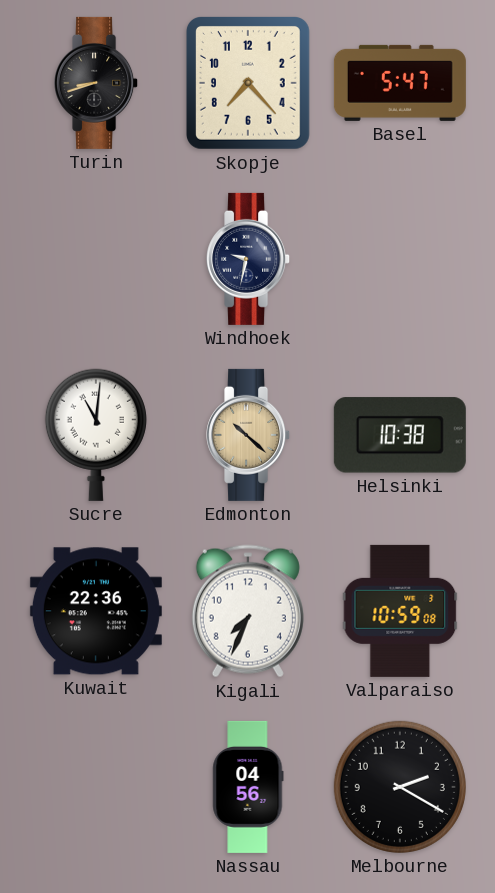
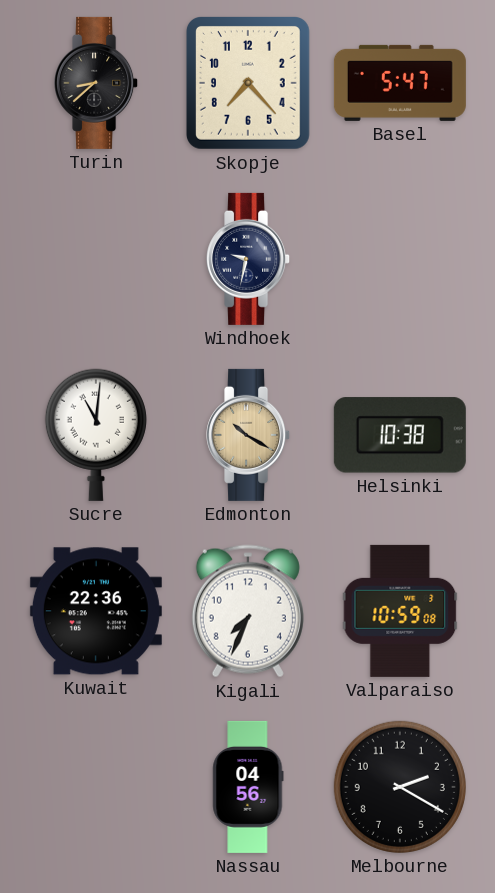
Turin: 8:42 -> 8:38 (97, 83)
Edmonton: 10:22 -> 10:20 (249, 435)
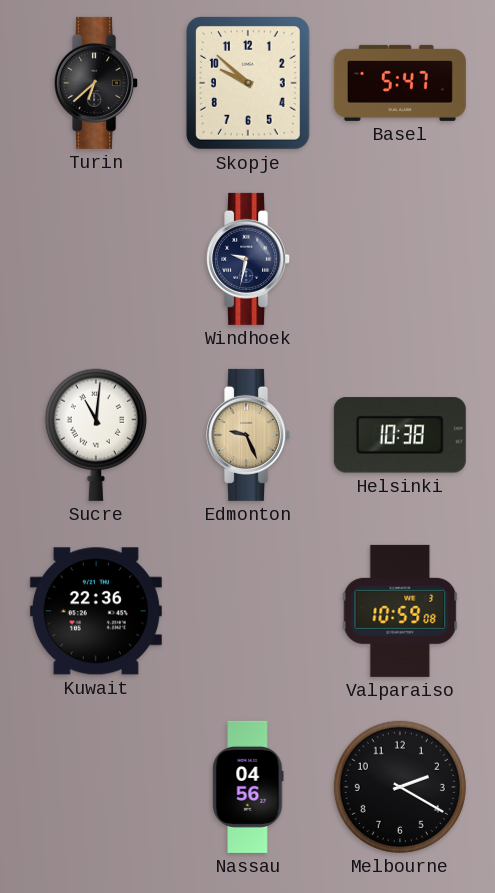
Turin: 8:38 -> 6:38 (97, 83)
Skopje: 7:23 -> 9:52 (248, 84)
Edmonton: 10:20 -> 9:26 (249, 435)
Kigali: 7:34 -> none (248, 611)
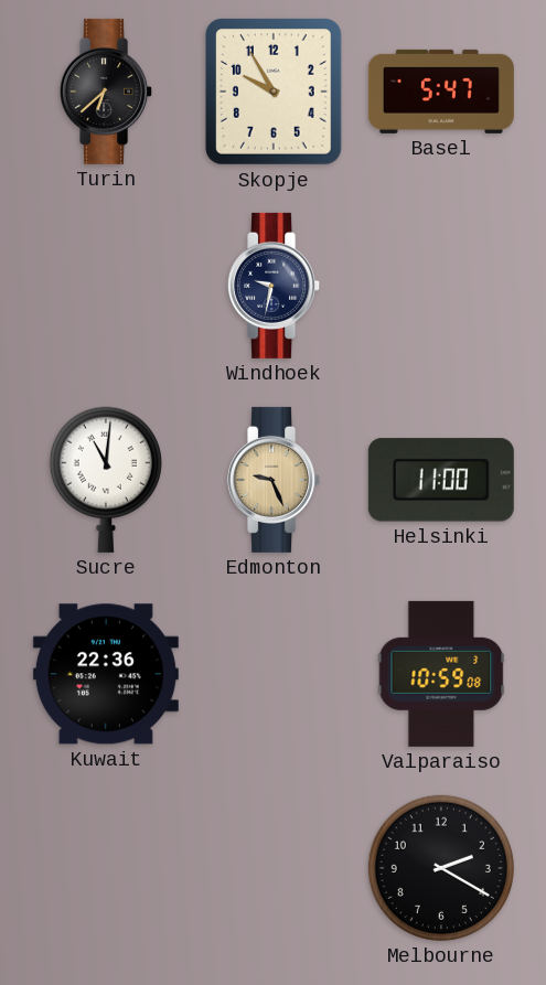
Skopje: 9:52 -> 9:55 (274, 93)
Helsinki: 10:38 -> 11:00 (441, 480)
Nassau: 04:56 -> none (248, 787)
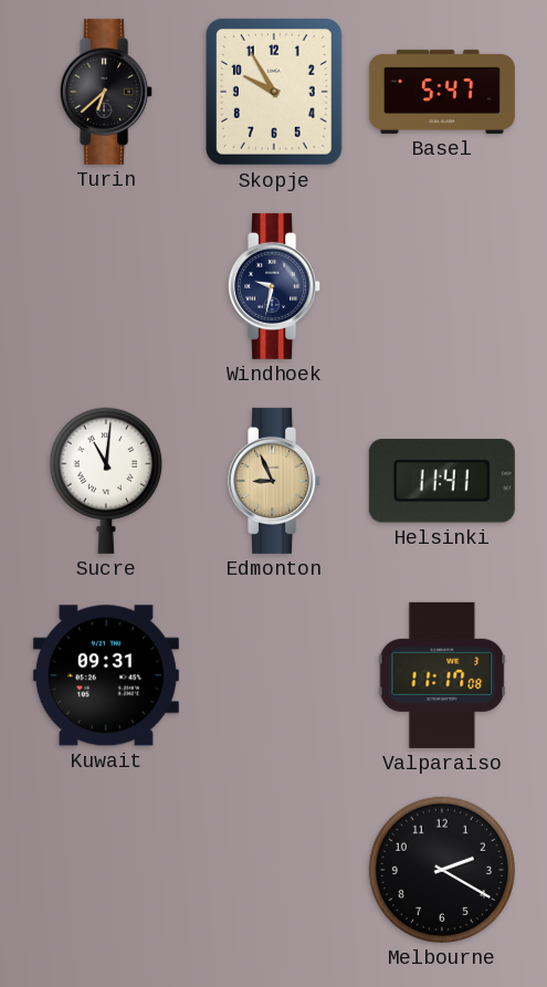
Edmonton: 9:26 -> 8:56 (275, 481)
Helsinki: 11:00 -> 11:41 (442, 481)
Kuwait: 22:36 -> 09:31 (106, 675)
Valparaiso: 10:59 -> 11:17 (442, 675)
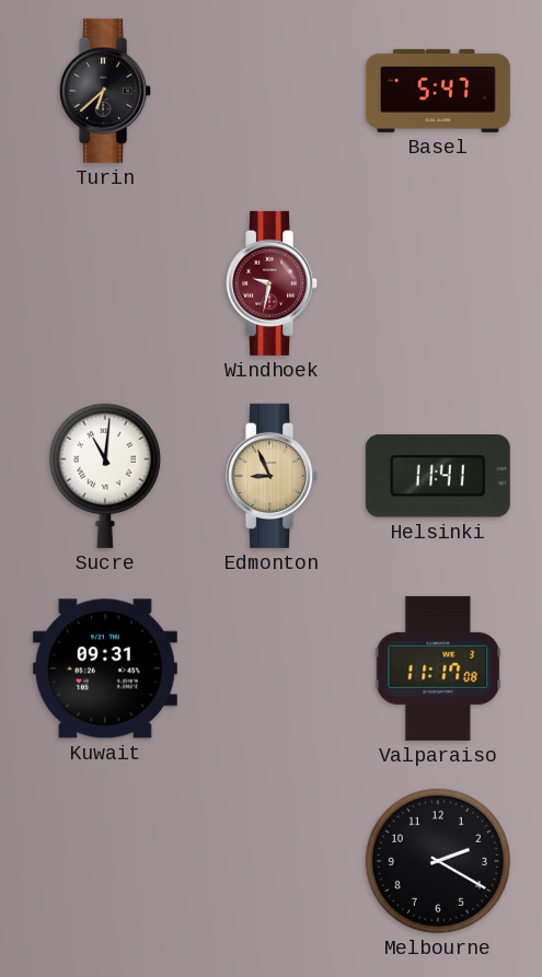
Skopje: 9:55 -> none (274, 93)
Windhoek dial: navy -> burgundy (273, 283)
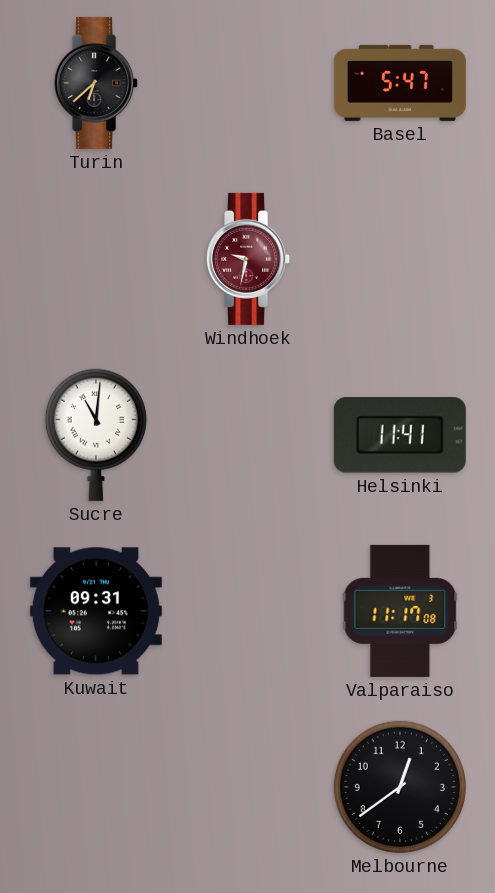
Edmonton: 8:56 -> none (273, 476)
Melbourne: 2:20 -> 12:39 (400, 787)
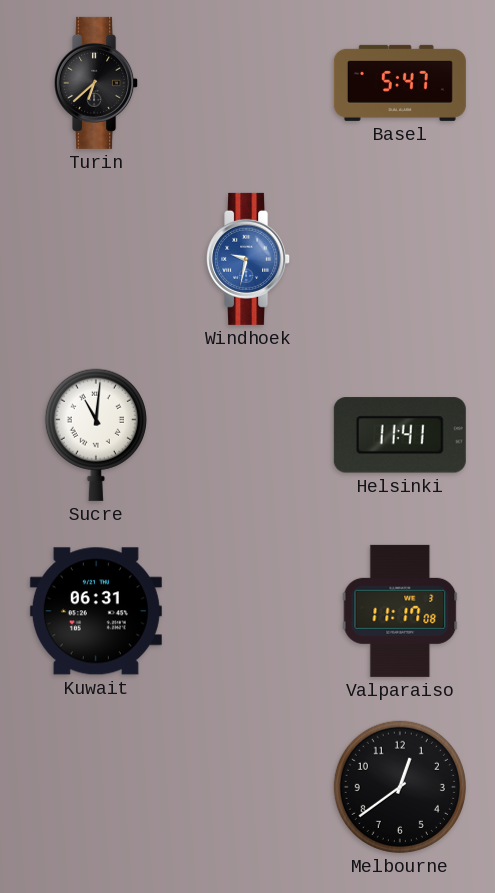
Windhoek dial: burgundy -> blue (249, 259)
Kuwait: 09:31 -> 06:31 (96, 611)
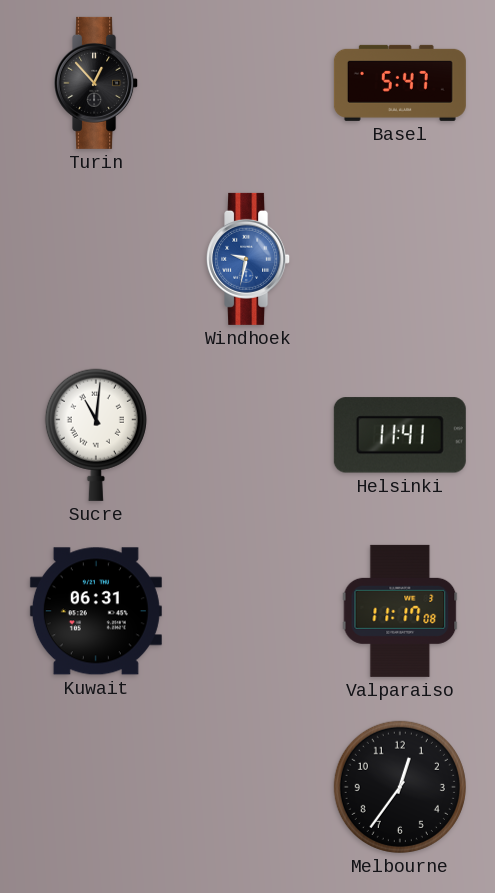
Turin: 6:38 -> 12:53 (97, 83)
Melbourne: 12:39 -> 12:36 (400, 787)
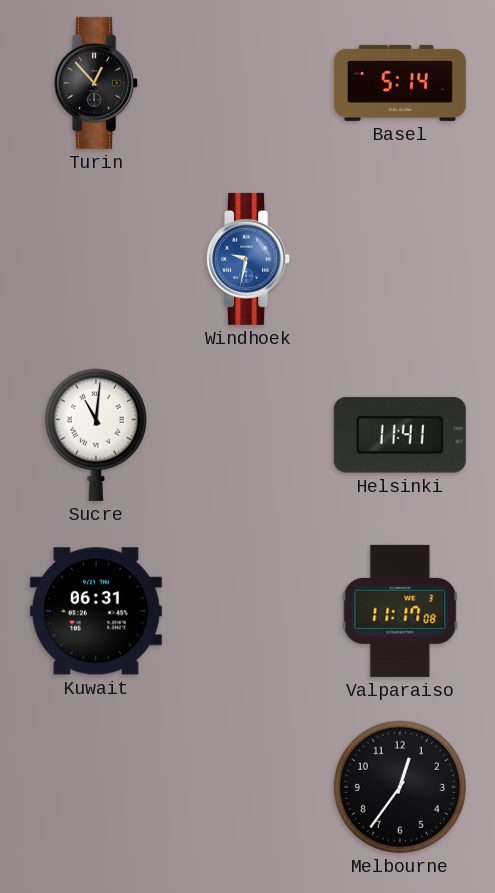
Basel: 5:47 -> 5:14 (400, 83)
